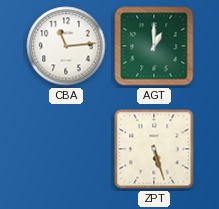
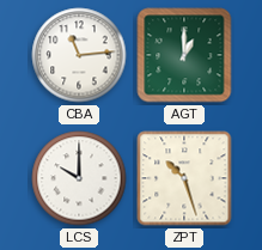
LCS: none -> 10:00 (79, 178)
ZPT: 5:27 -> 10:27 (184, 178)
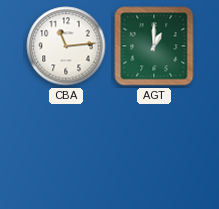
LCS: 10:00 -> none (79, 178)
ZPT: 10:27 -> none (184, 178)
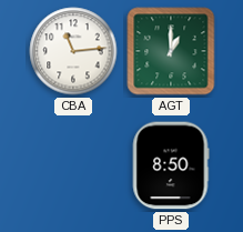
PPS: none -> 8:50 (171, 165)
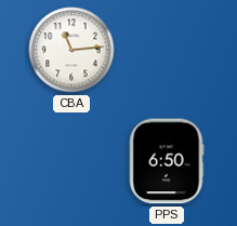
AGT: 1:00 -> none (171, 51)
PPS: 8:50 -> 6:50 (167, 161)
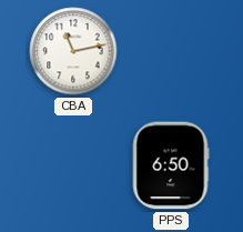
CBA: 11:14 -> 11:13 (73, 51)
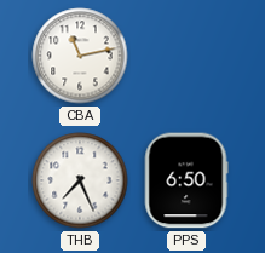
THB: none -> 7:26 (80, 180)
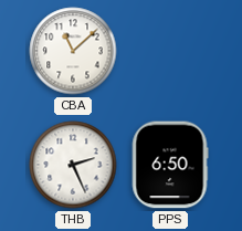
CBA: 11:13 -> 11:08 (73, 51)
THB: 7:26 -> 2:26 (73, 165)
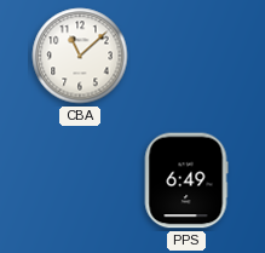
THB: 2:26 -> none (73, 165)
PPS: 6:50 -> 6:49 (186, 180)
